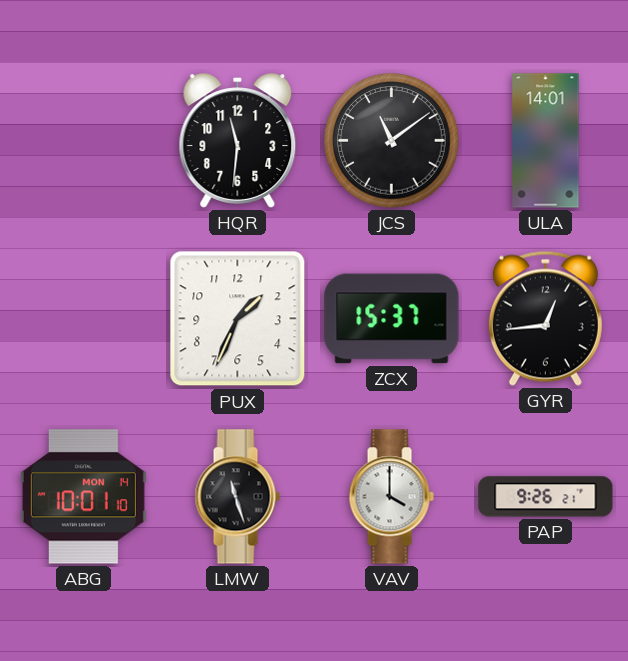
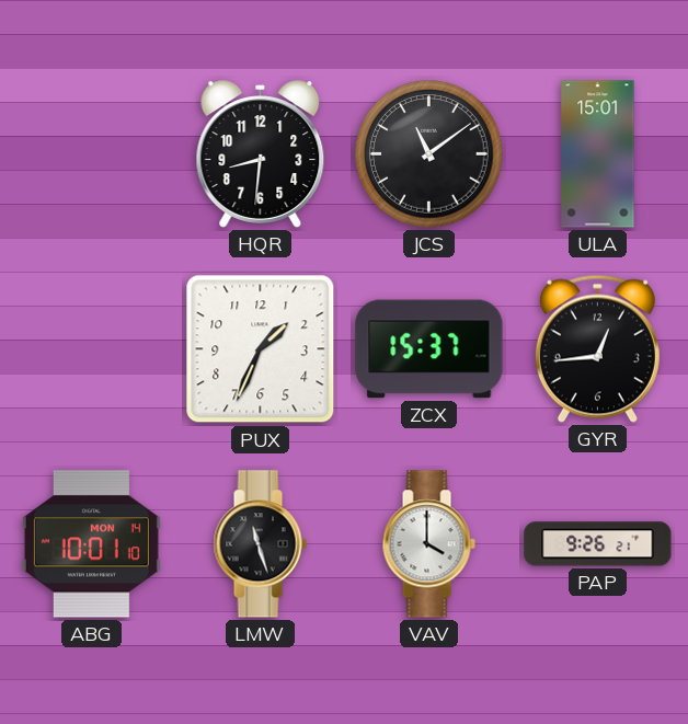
HQR: 11:31 -> 8:31 (261, 154)
ULA: 14:01 -> 15:01 (598, 154)
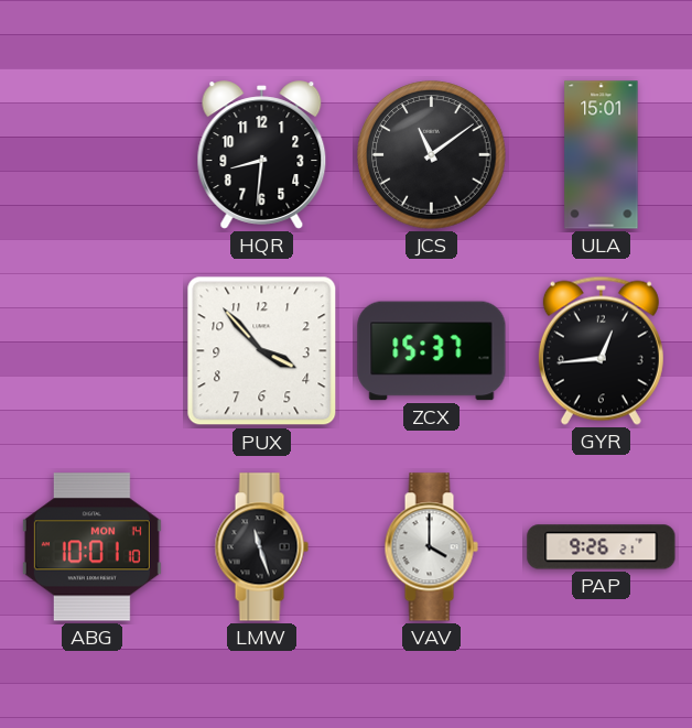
PUX: 1:34 -> 3:53 (262, 351)
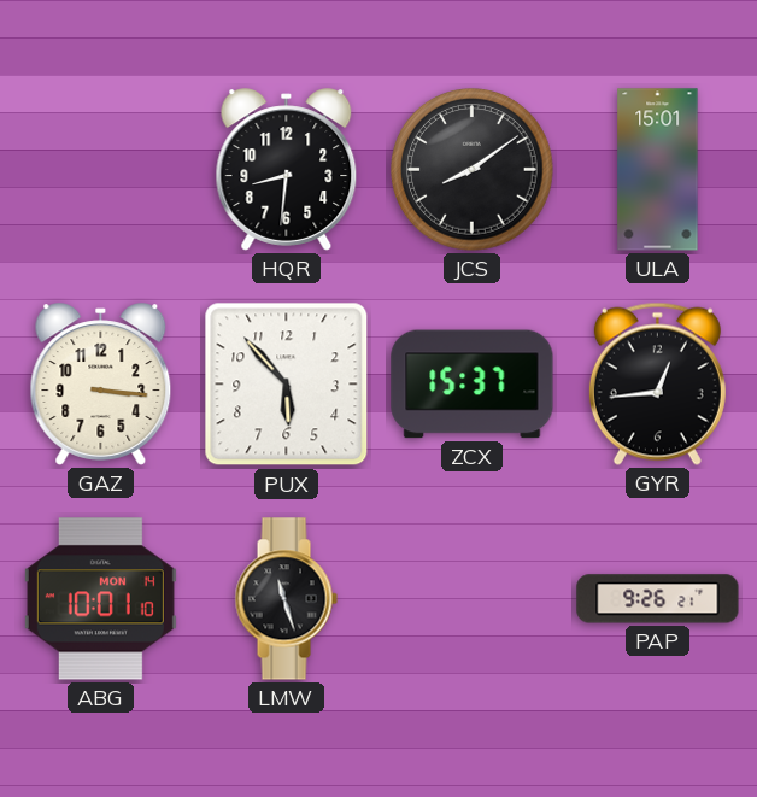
JCS: 11:09 -> 8:09 (473, 170)
GAZ: none -> 3:16 (101, 385)
PUX: 3:53 -> 5:53 (287, 385)
VAV: 4:00 -> none (431, 547)
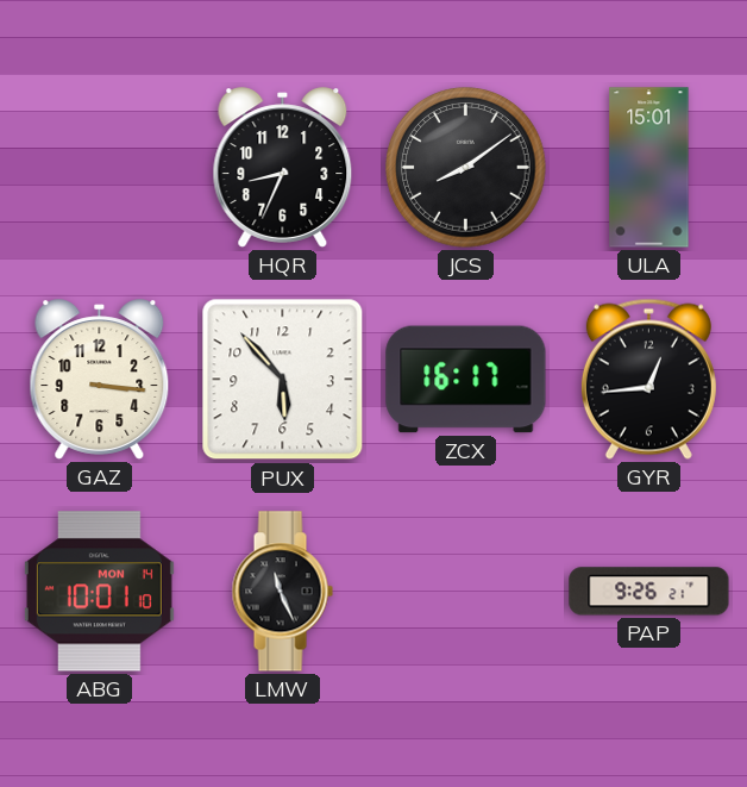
HQR: 8:31 -> 8:34 (283, 168)
ZCX: 15:37 -> 16:17 (466, 380)
LMW: 11:27 -> 11:26 (282, 592)
